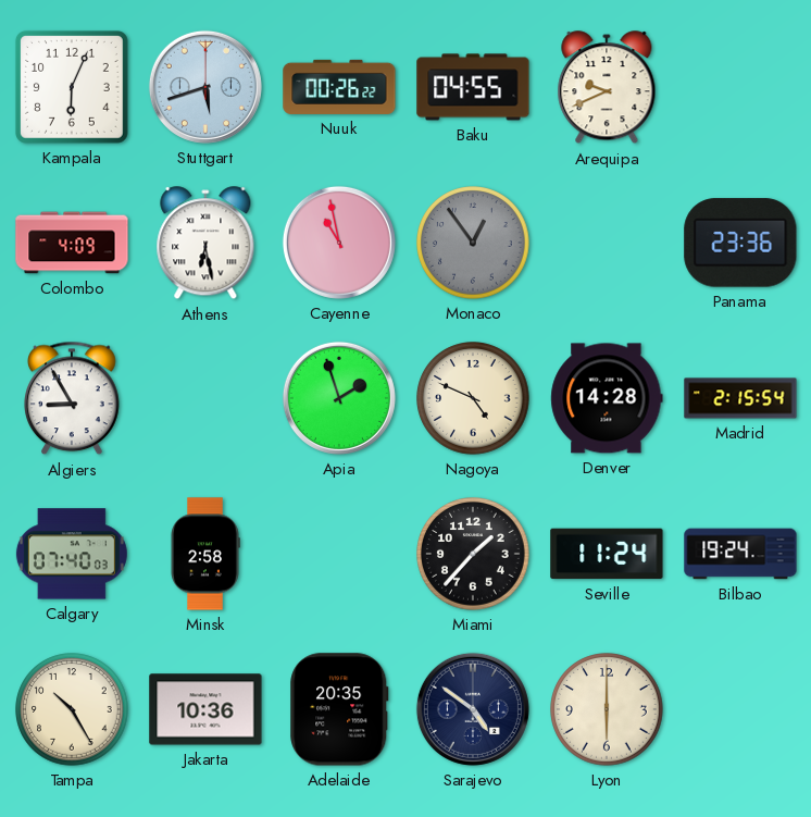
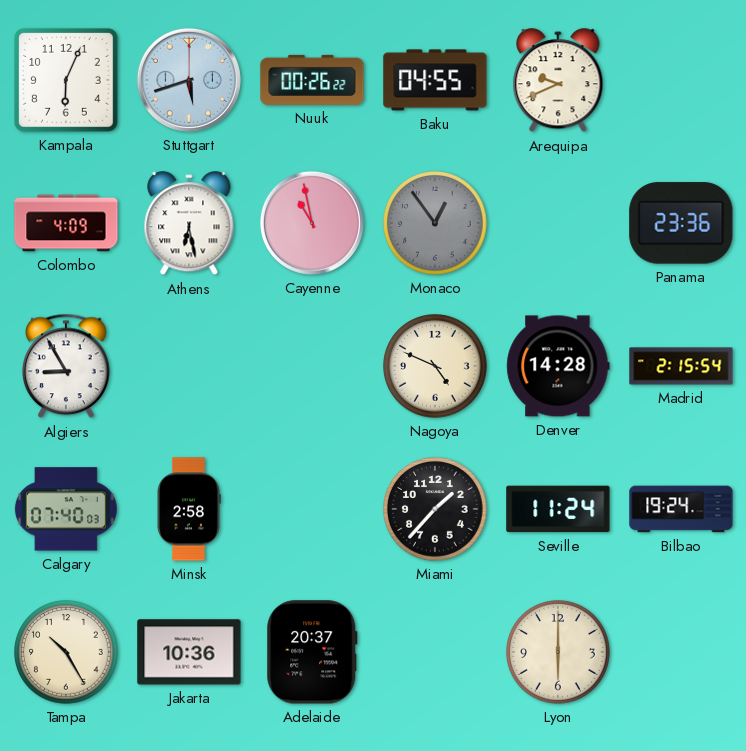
Apia: 1:57 -> none (339, 398)
Adelaide: 20:35 -> 20:37 (312, 652)
Sarajevo: 4:51 -> none (473, 709)
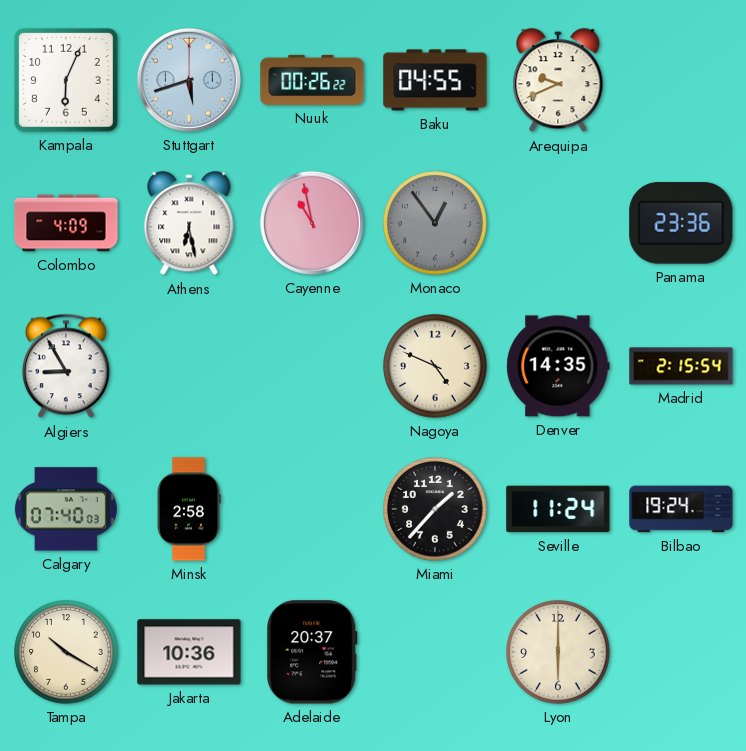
Denver: 14:28 -> 14:35 (558, 366)
Tampa: 10:25 -> 10:20 (66, 652)
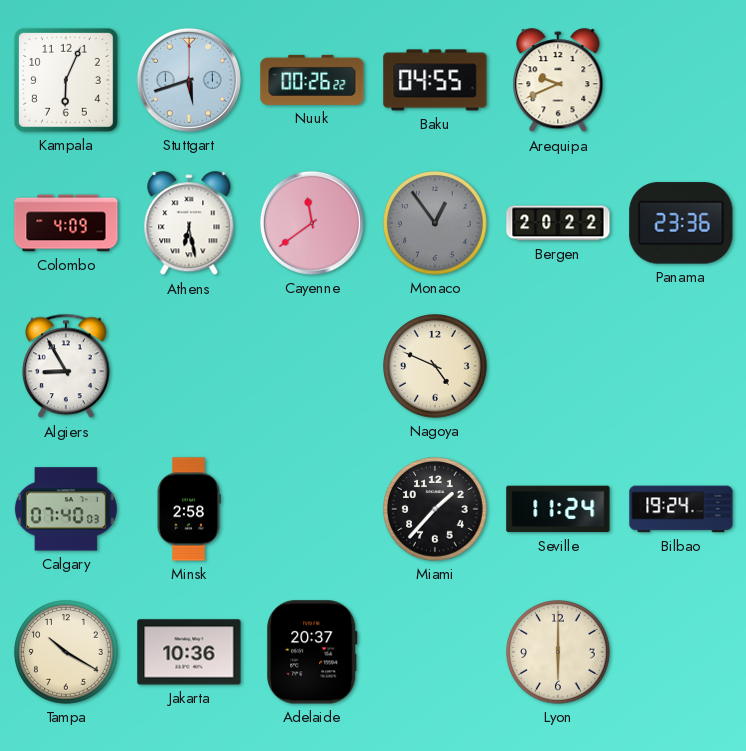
Cayenne: 10:58 -> 11:39 (312, 223)
Bergen: none -> 20:22 (558, 223)
Denver: 14:35 -> none (558, 366)
Madrid: 2:15 -> none (681, 366)
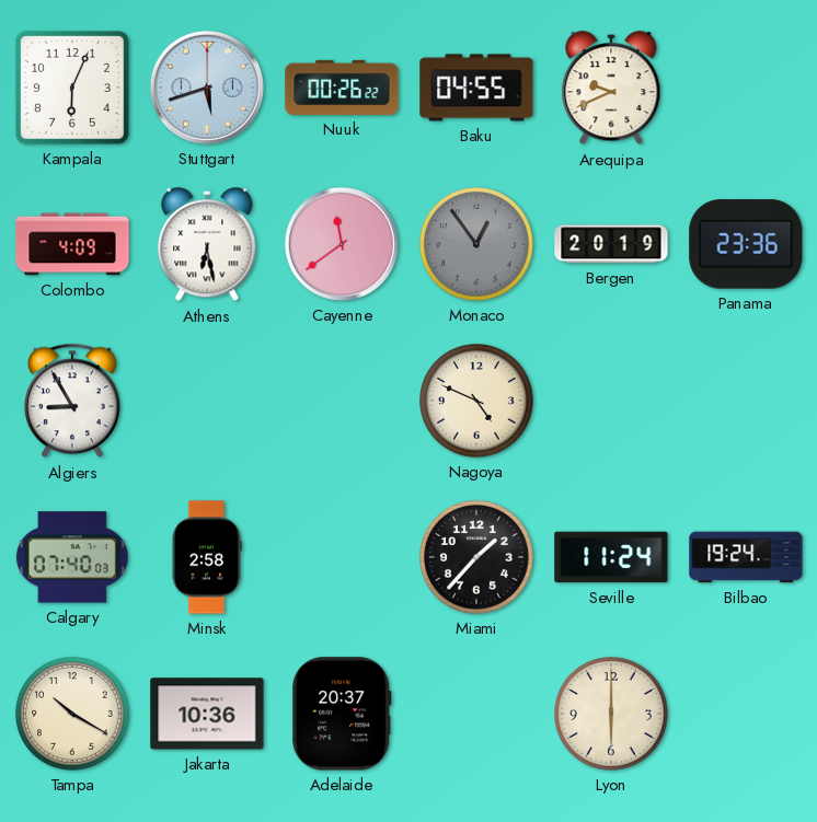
Bergen: 20:22 -> 20:19 (611, 244)
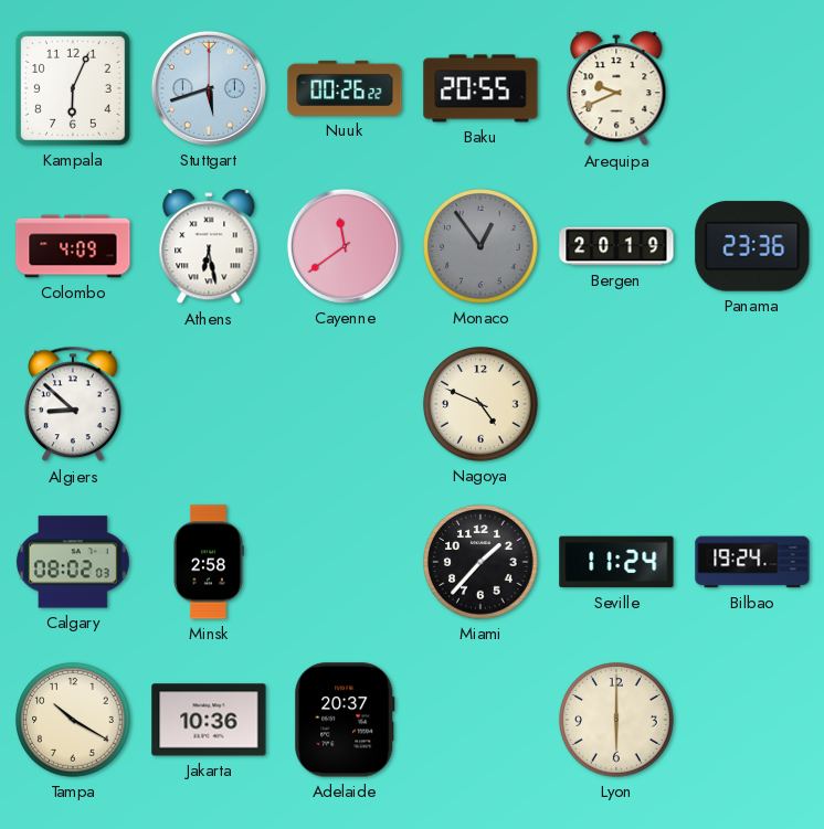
Baku: 04:55 -> 20:55 (480, 88)
Algiers: 8:55 -> 8:52 (73, 404)
Calgary: 07:40 -> 08:02 (73, 562)
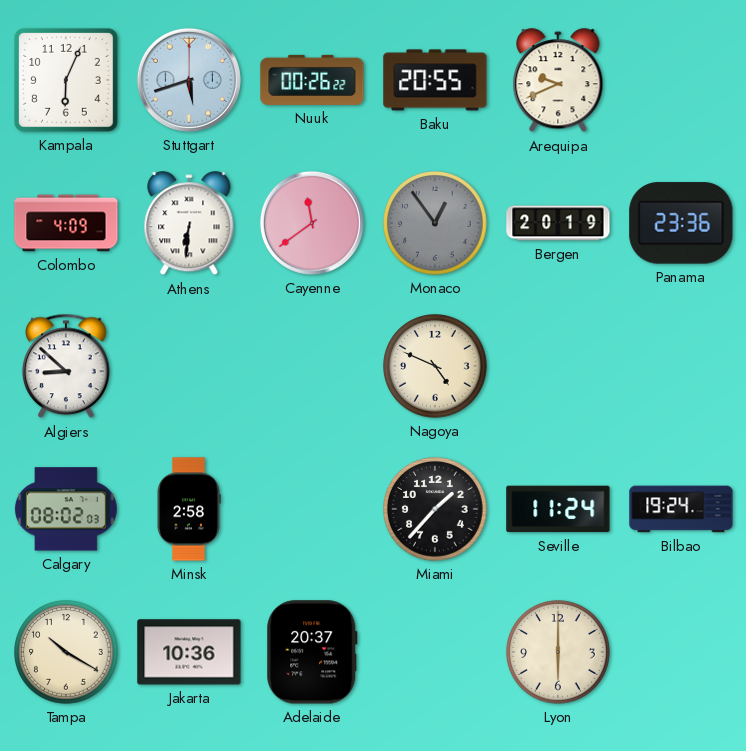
Athens: 6:28 -> 6:31 (189, 224)
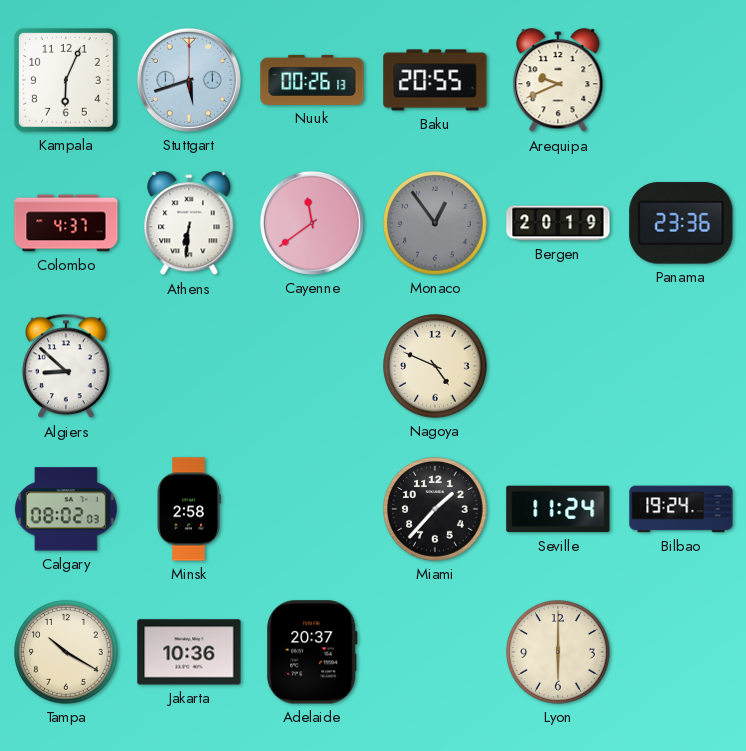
Nuuk: 00:26:22 -> 00:26:13 (312, 80)
Colombo: 4:09 -> 4:37 (66, 223)
